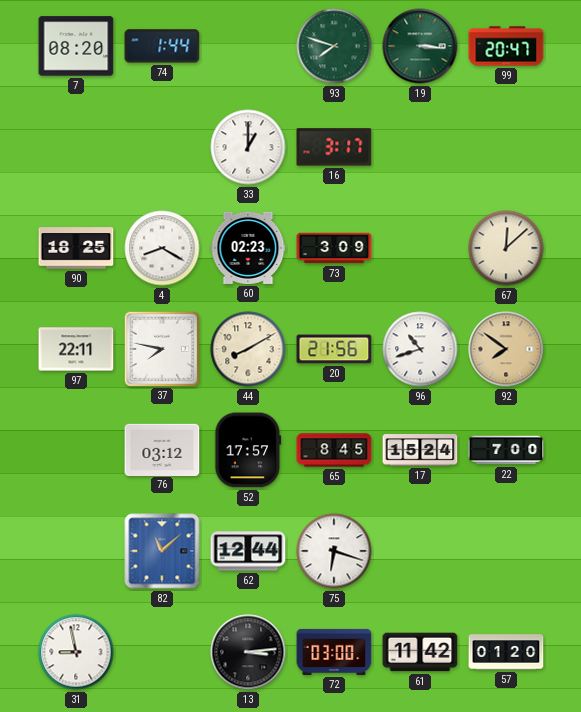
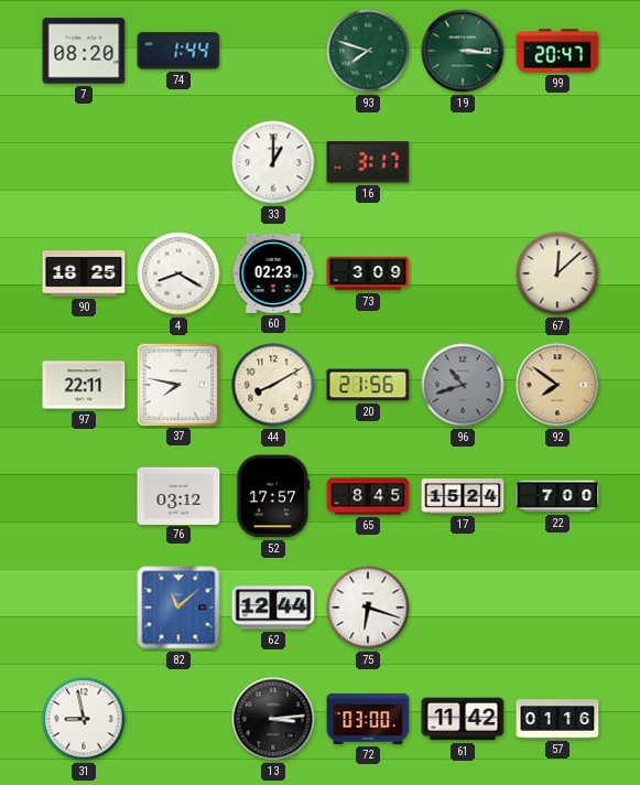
96 dial: white -> grey (463, 385)
57: 01:20 -> 01:16 (557, 719)
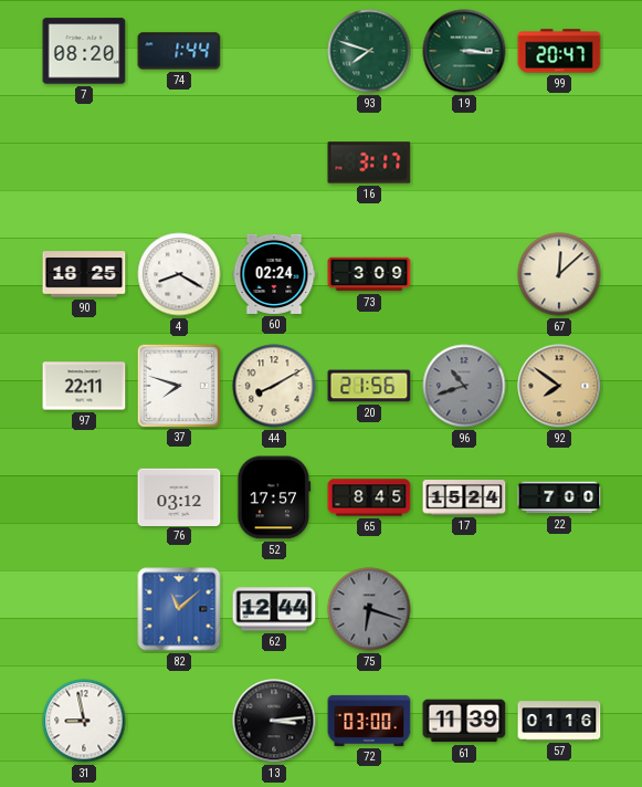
33: 1:00 -> none (273, 162)
60: 02:23 -> 02:24 (274, 274)
37: 7:47 -> 7:48 (178, 385)
75 dial: white -> grey (369, 609)
61: 11:42 -> 11:39 (464, 721)
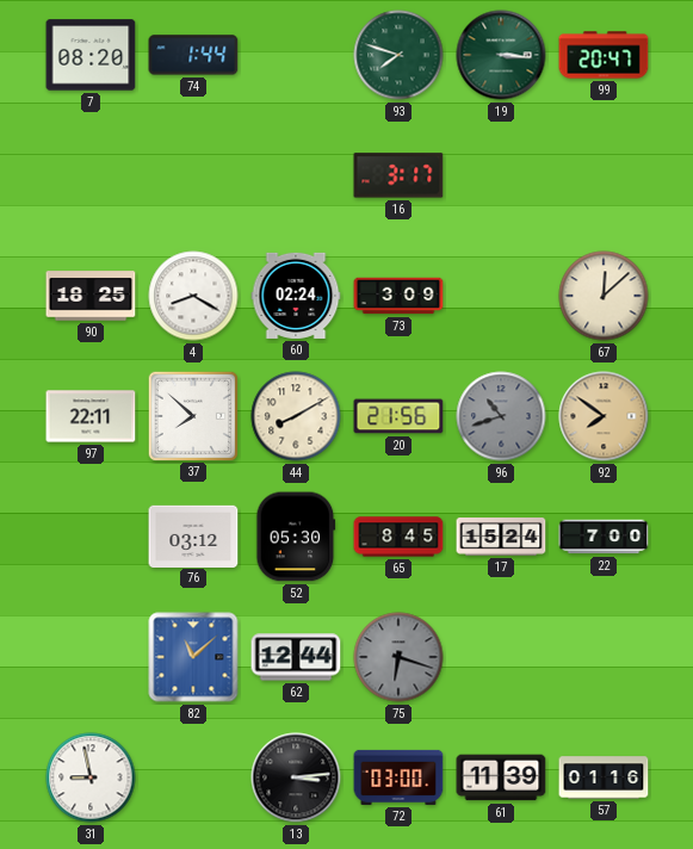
37: 7:48 -> 7:52 (192, 415)
52: 17:57 -> 05:30 (296, 537)
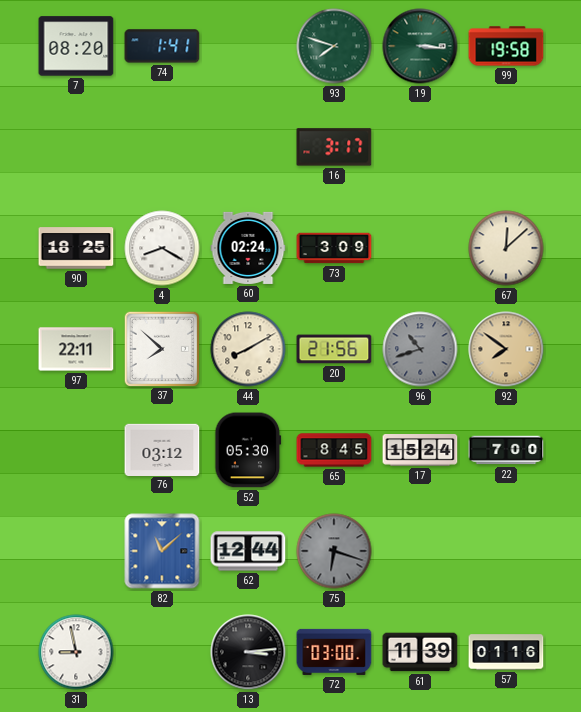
74: 1:44 -> 1:41 (162, 46)
99: 20:47 -> 19:58 (506, 46)
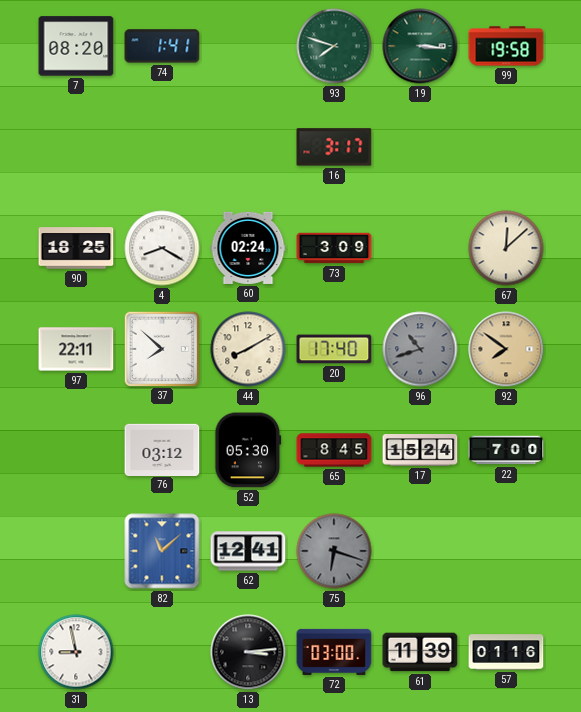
20: 21:56 -> 17:40 (334, 349)
62: 12:44 -> 12:41 (248, 551)
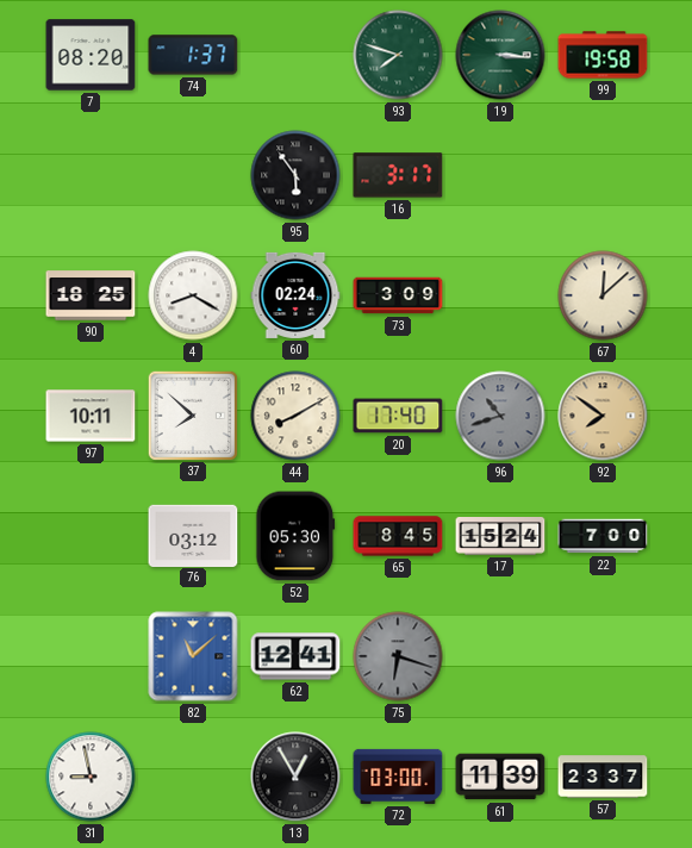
74: 1:41 -> 1:37 (193, 55)
95: none -> 5:54 (295, 175)
97: 22:11 -> 10:11 (91, 416)
13: 3:14 -> 12:55 (295, 777)
57: 01:16 -> 23:37 (603, 777)
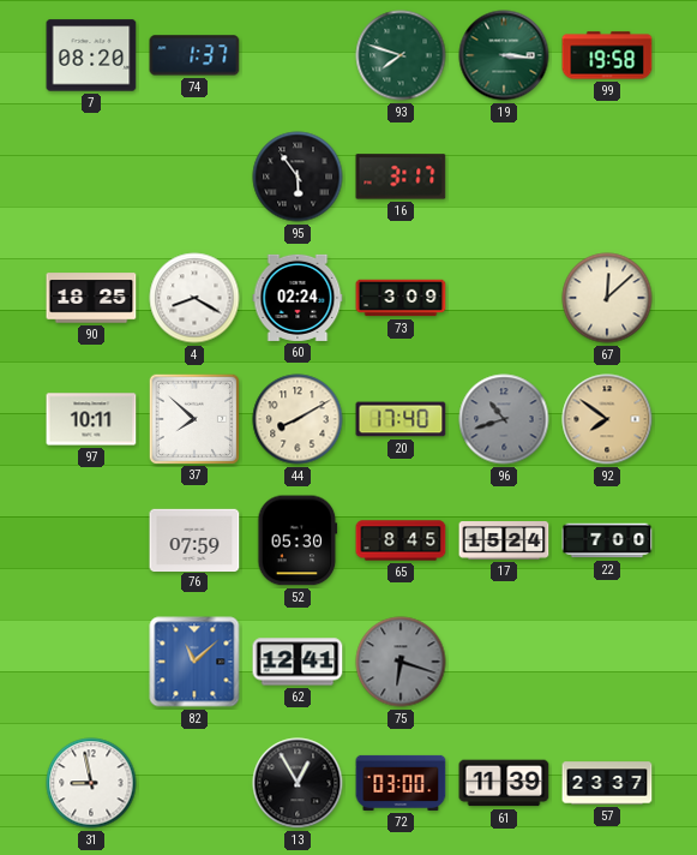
76: 03:12 -> 07:59 (194, 539)
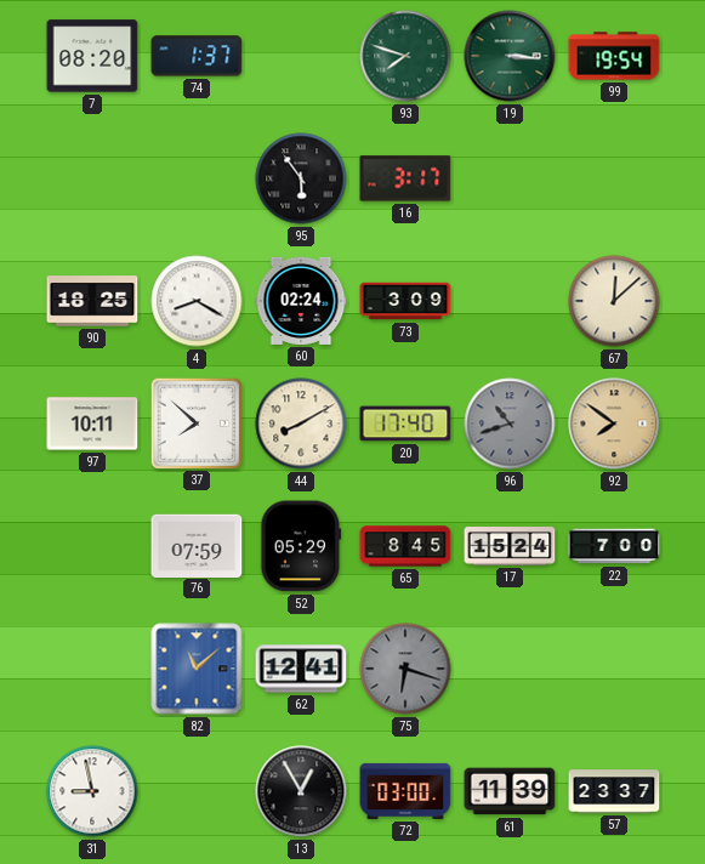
99: 19:58 -> 19:54 (614, 56)
52: 05:30 -> 05:29 (301, 546)
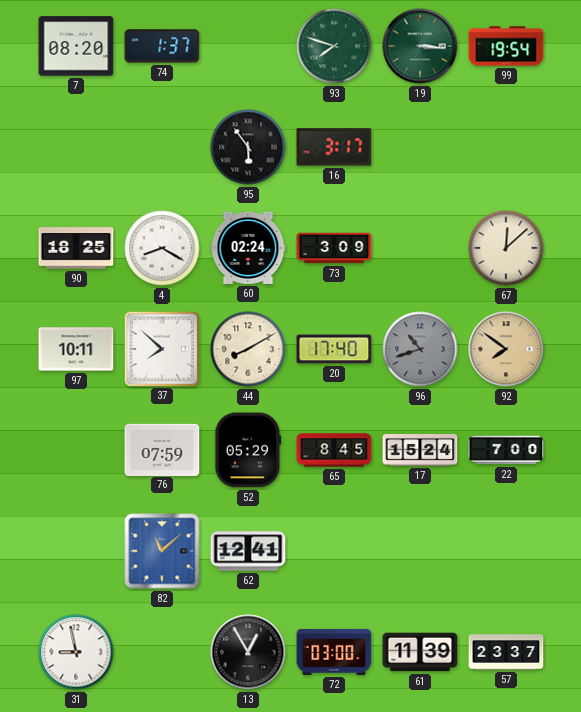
75: 6:18 -> none (405, 669)
